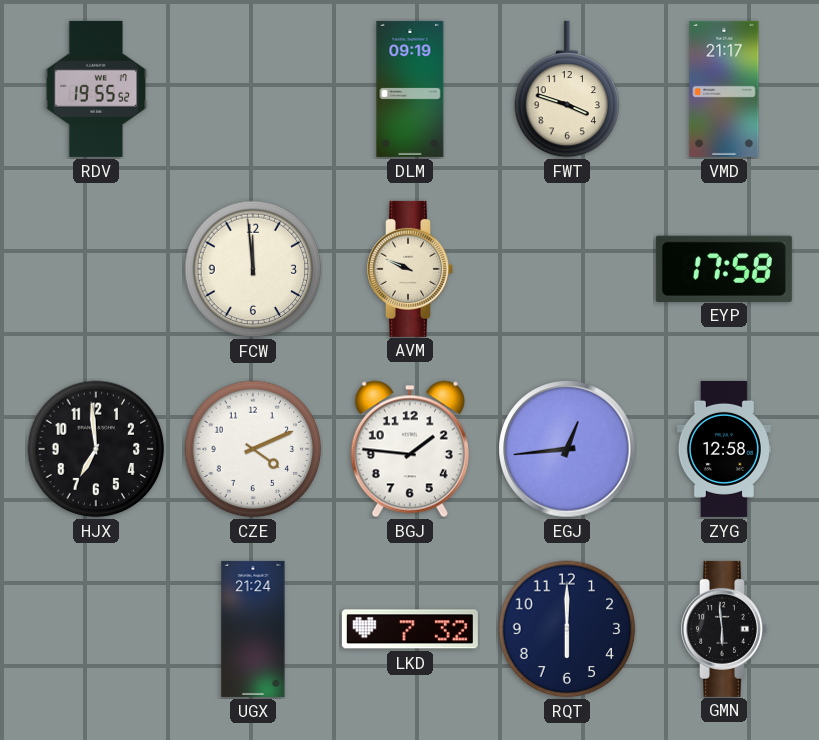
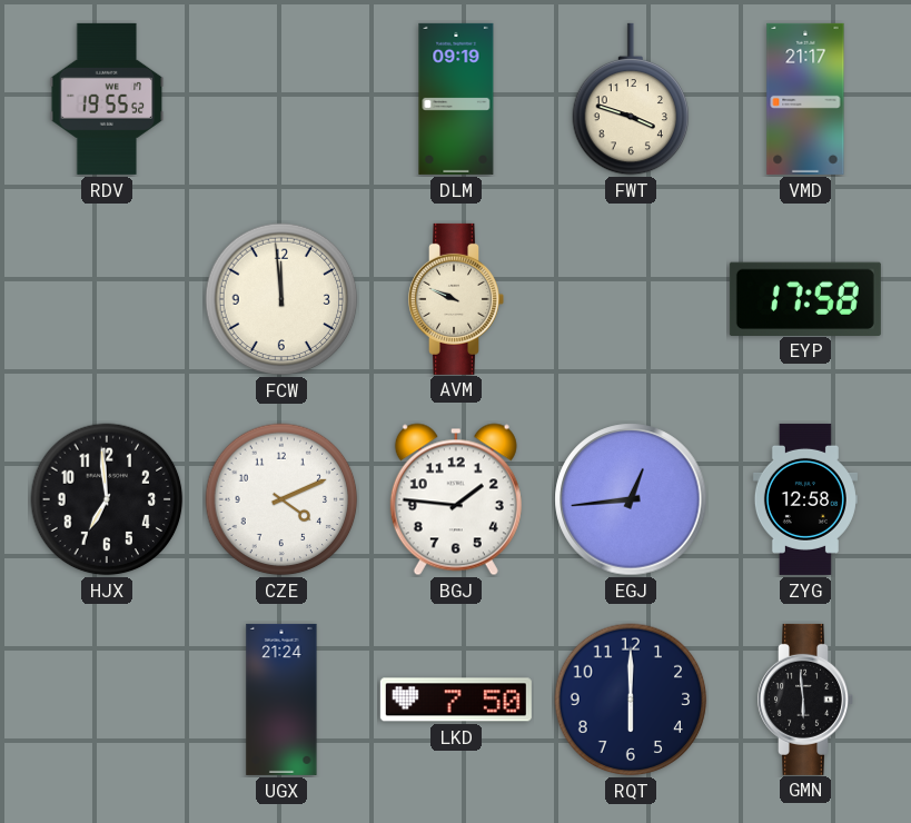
LKD: 7:32 -> 7:50 (456, 700)
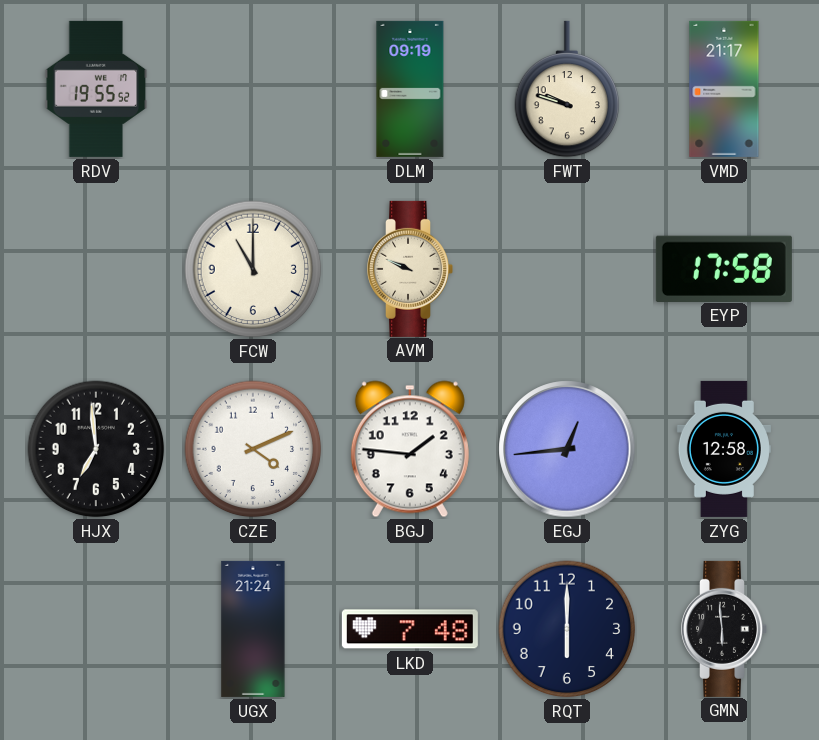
FWT: 3:48 -> 9:48 (567, 89)
FCW: 11:59 -> 11:00 (253, 269)
LKD: 7:50 -> 7:48 (410, 629)
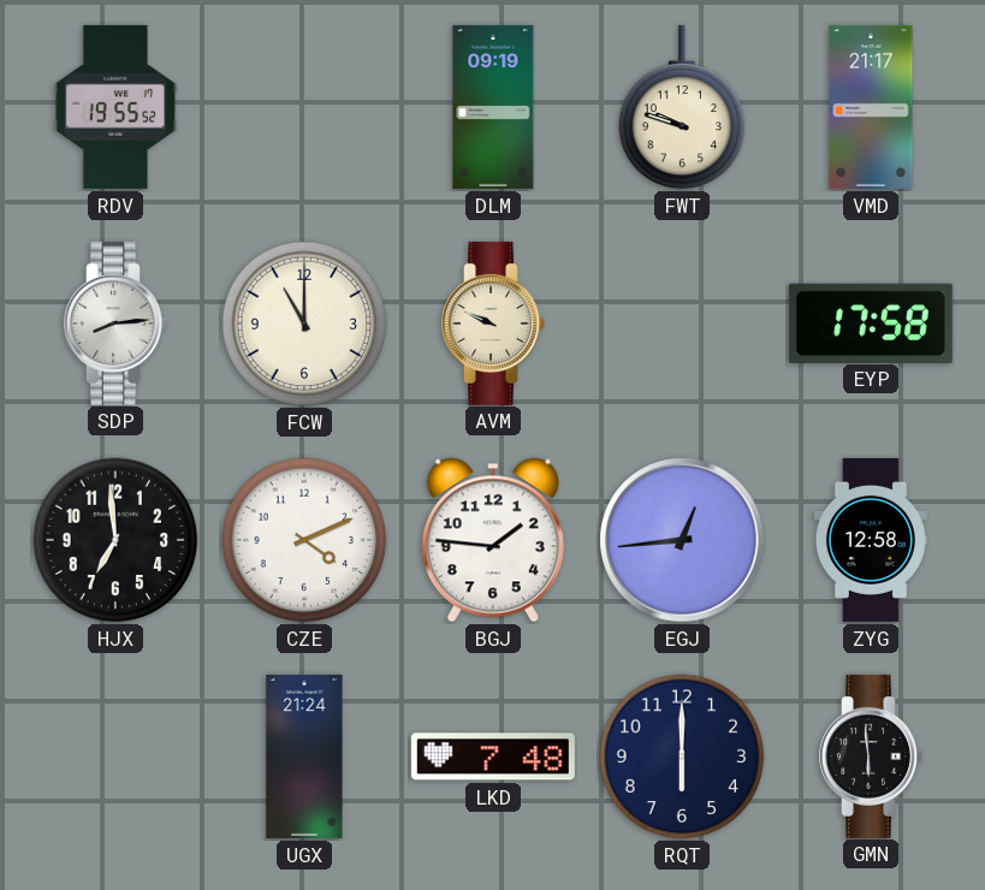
SDP: none -> 8:14 (115, 324)
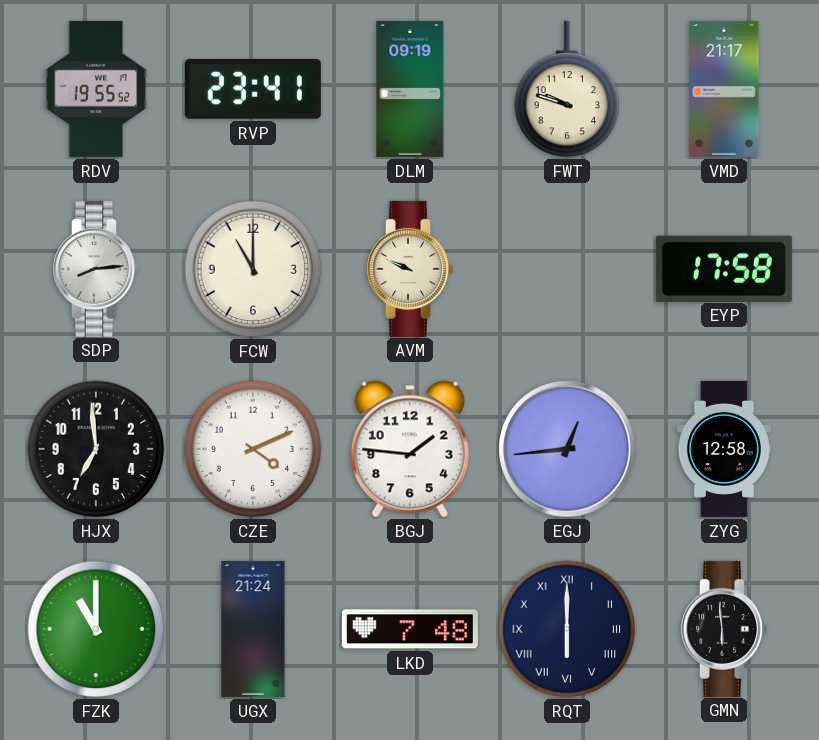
RVP: none -> 23:41 (253, 89)
FZK: none -> 11:00 (96, 629)
RQT numerals: Arabic -> Roman (567, 629)
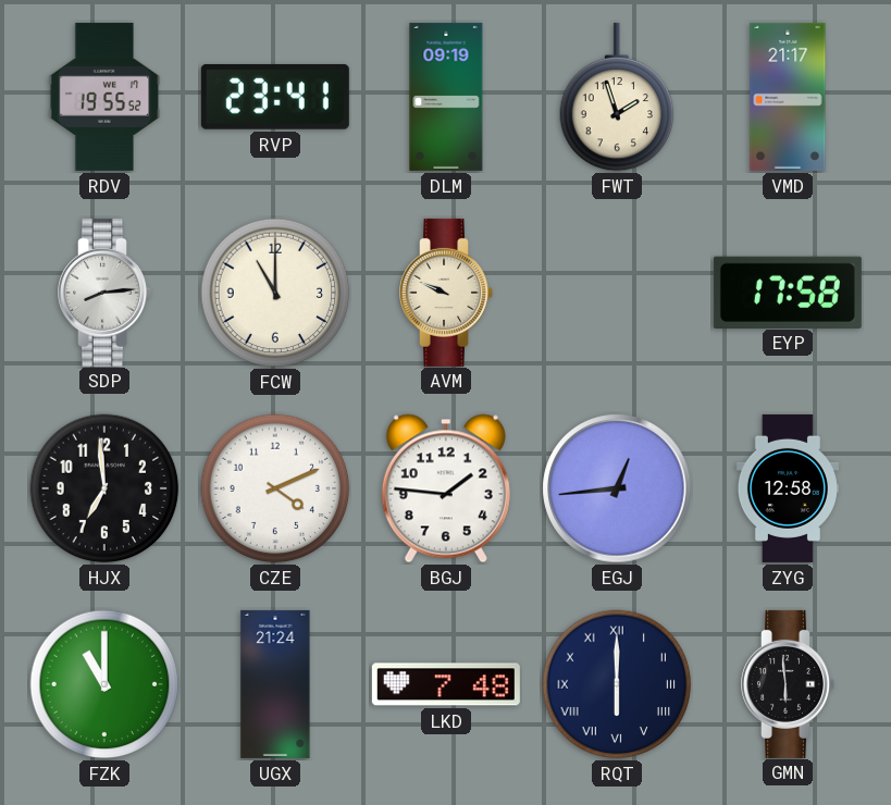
FWT: 9:48 -> 1:57 (617, 97)
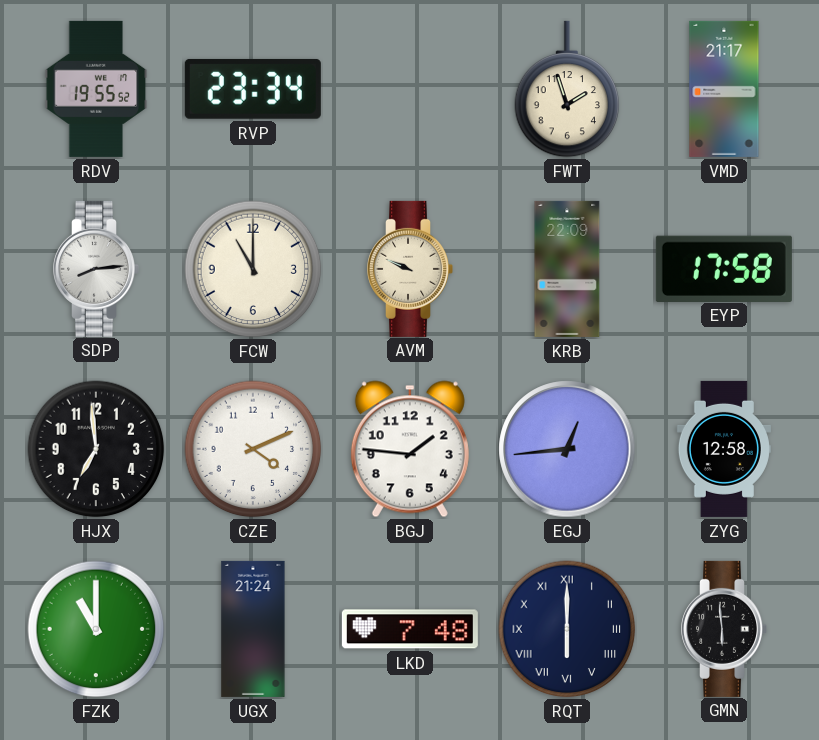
RVP: 23:41 -> 23:34 (253, 89)
DLM: 09:19 -> none (446, 97)
KRB: none -> 22:09 (567, 269)
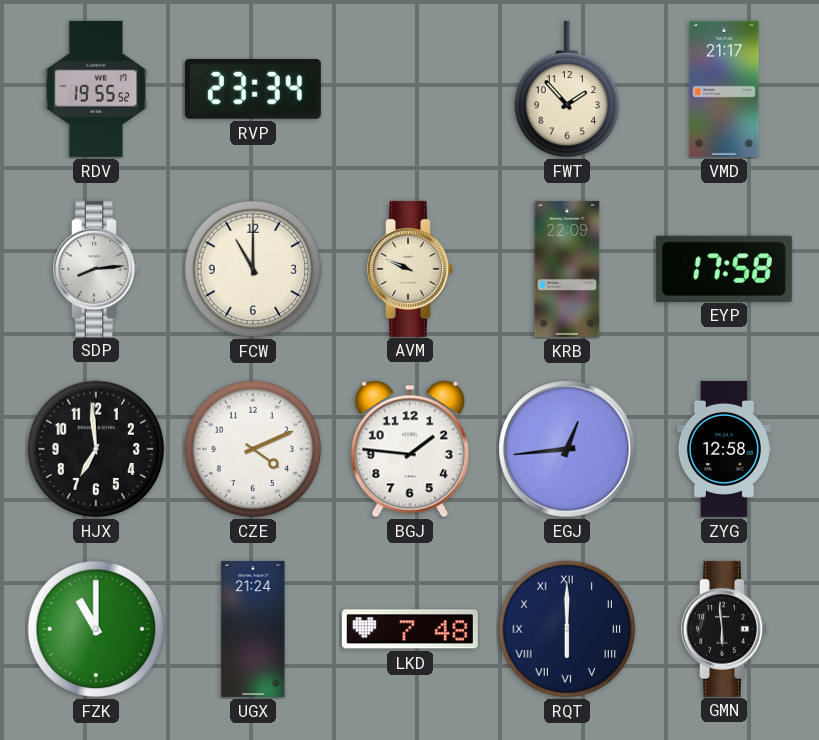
FWT: 1:57 -> 1:53 (567, 89)
